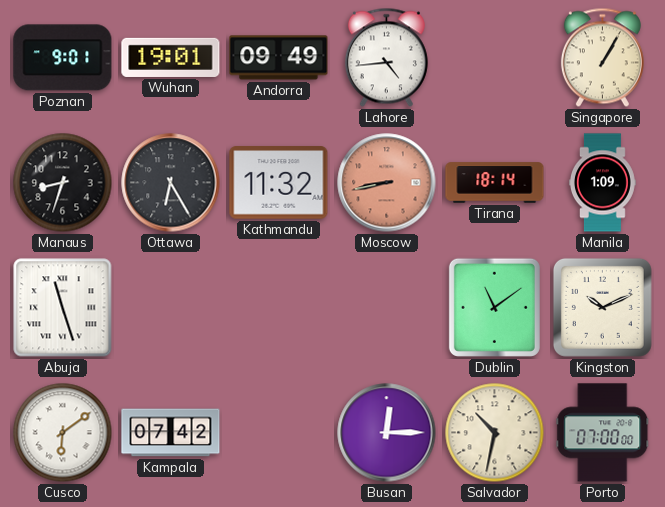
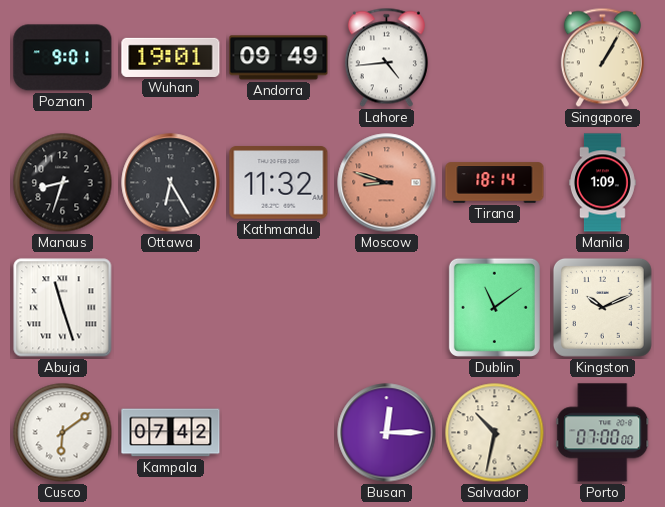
Moscow: 8:43 -> 8:48 (387, 183)
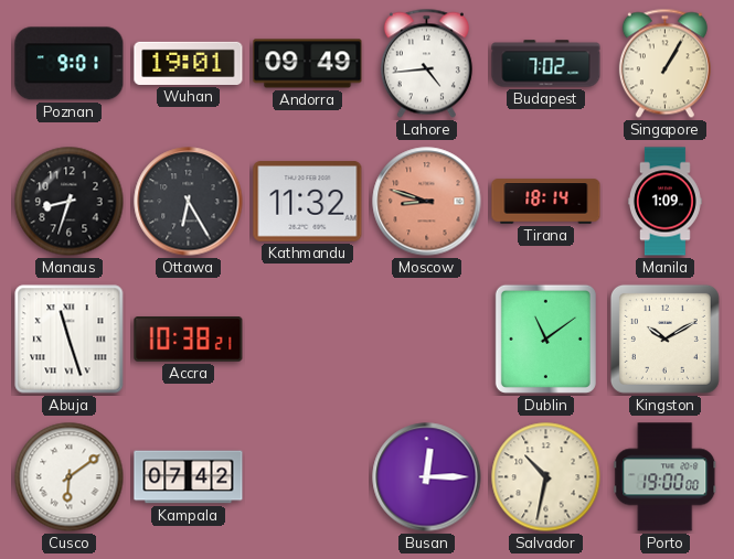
Budapest: none -> 7:02 (546, 64)
Accra: none -> 10:38 (189, 340)
Kingston: 10:11 -> 10:10 (664, 338)
Porto: 07:00 -> 19:00 (666, 477)
